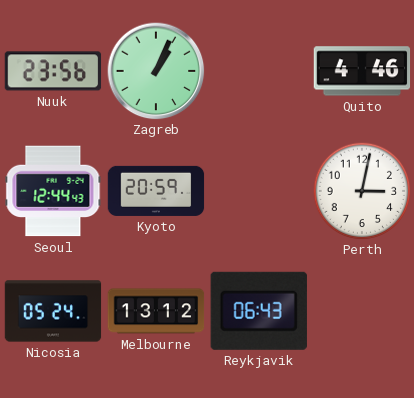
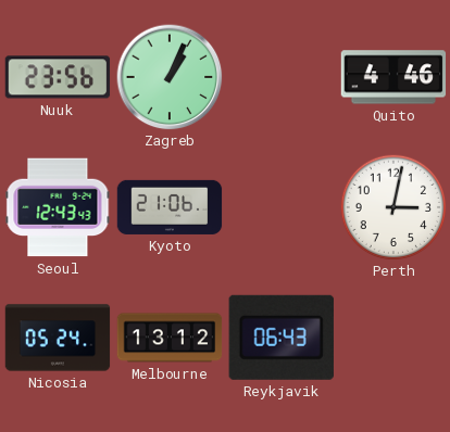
Seoul: 12:44 -> 12:43 (58, 207)
Kyoto: 20:59 -> 21:06 (170, 207)
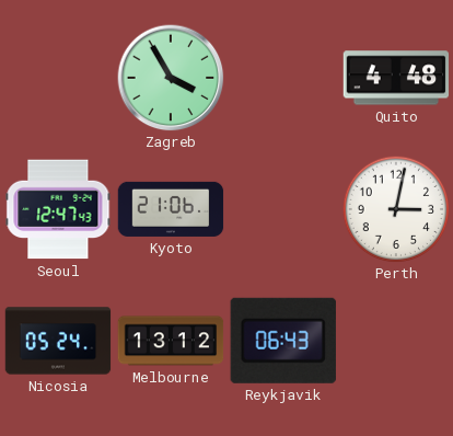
Nuuk: 23:56 -> none (58, 77)
Zagreb: 1:04 -> 3:55 (171, 78)
Quito: 4:46 -> 4:48 (396, 78)
Seoul: 12:43 -> 12:47 (58, 209)
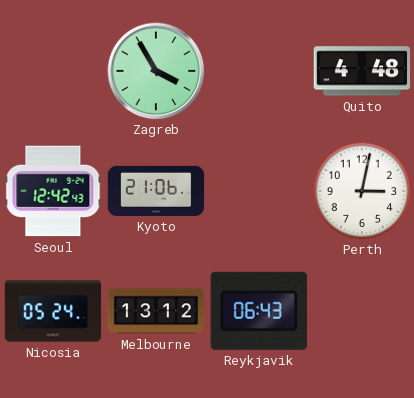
Seoul: 12:47 -> 12:42 (53, 191)
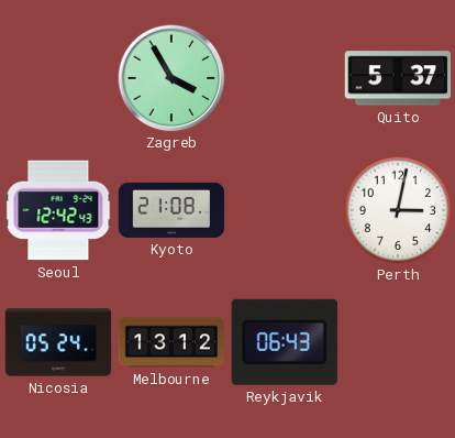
Quito: 4:48 -> 5:37 (398, 78)
Kyoto: 21:06 -> 21:08 (171, 210)
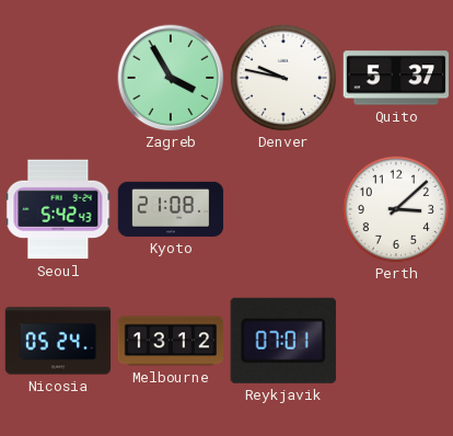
Denver: none -> 9:47 (283, 78)
Seoul: 12:42 -> 5:42 (58, 209)
Perth: 3:02 -> 3:08 (396, 209)
Reykjavik: 06:43 -> 07:01 (283, 341)
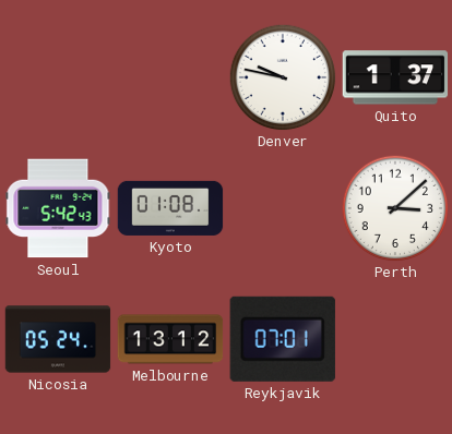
Zagreb: 3:55 -> none (171, 78)
Quito: 5:37 -> 1:37 (395, 77)
Kyoto: 21:08 -> 01:08 (170, 208)
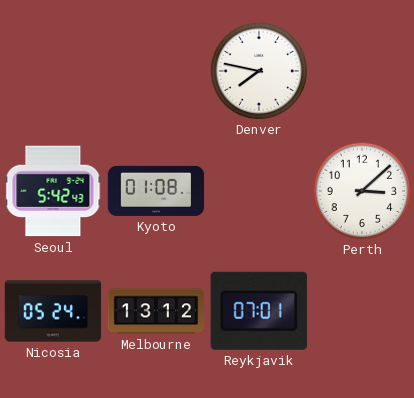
Denver: 9:47 -> 7:47 (259, 71)
Quito: 1:37 -> none (395, 77)
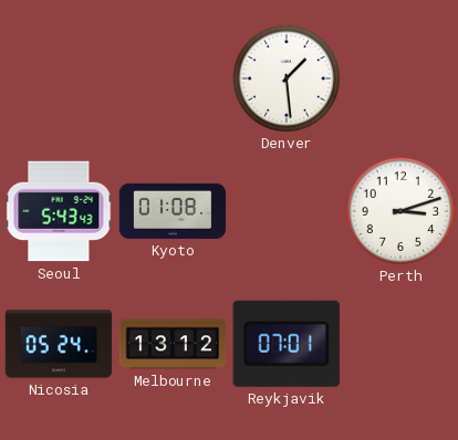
Denver: 7:47 -> 1:29 (287, 78)
Seoul: 5:42 -> 5:43 (59, 211)
Perth: 3:08 -> 3:12 (400, 211)
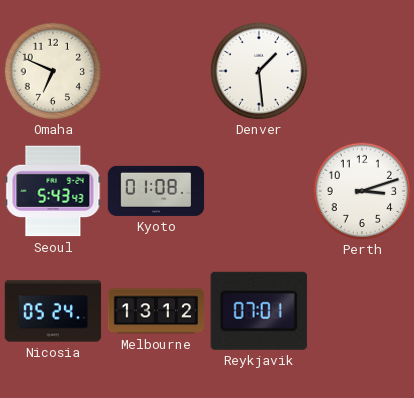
Omaha: none -> 6:49 (53, 71)
